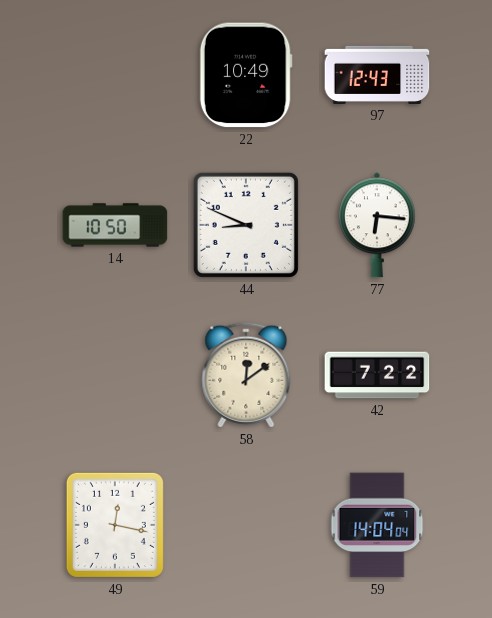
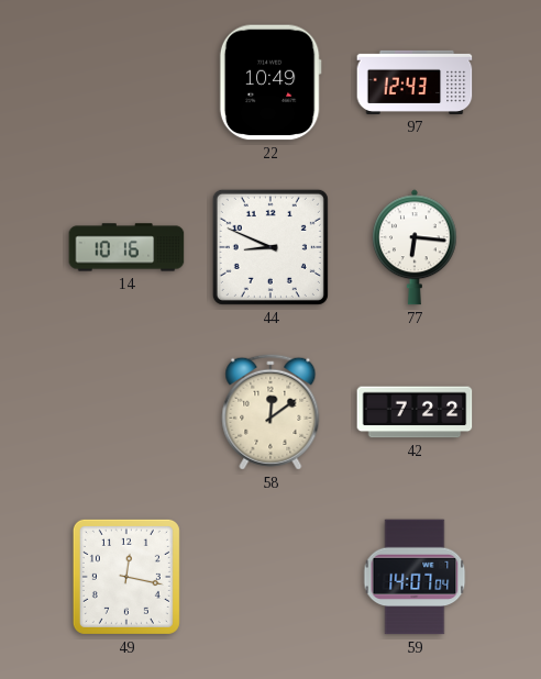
14: 10:50 -> 10:16 (126, 247)
59: 14:04 -> 14:07 (415, 577)
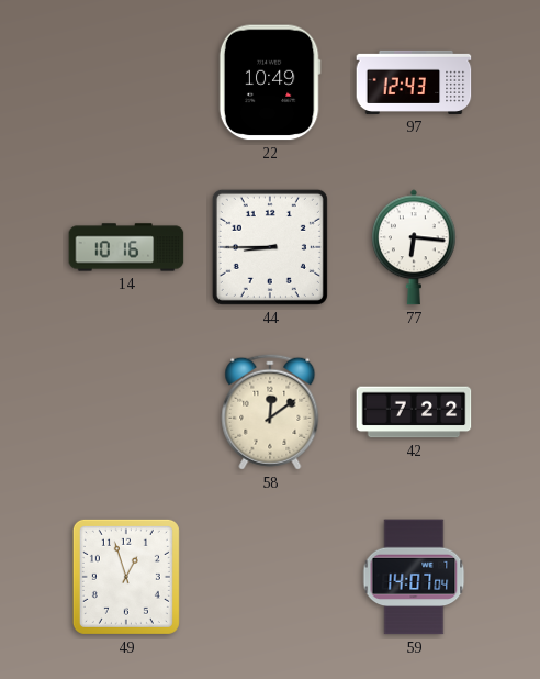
44: 8:49 -> 8:45 (270, 247)
49: 12:17 -> 12:57 (126, 577)
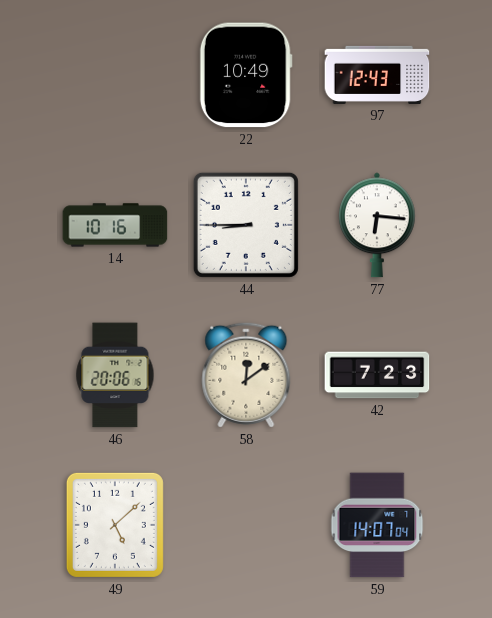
46: none -> 20:06 (115, 375)
42: 7:22 -> 7:23 (377, 375)
49: 12:57 -> 5:08 (115, 525)
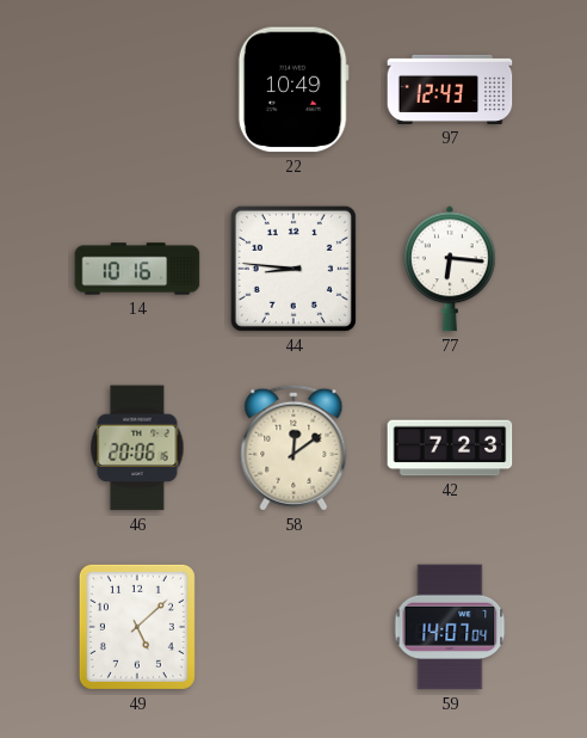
44: 8:45 -> 8:46 (293, 269)
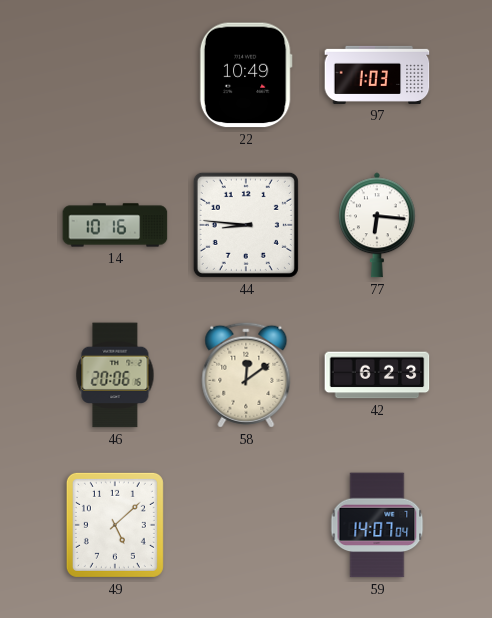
97: 12:43 -> 1:03 (377, 75)
42: 7:23 -> 6:23 (377, 375)
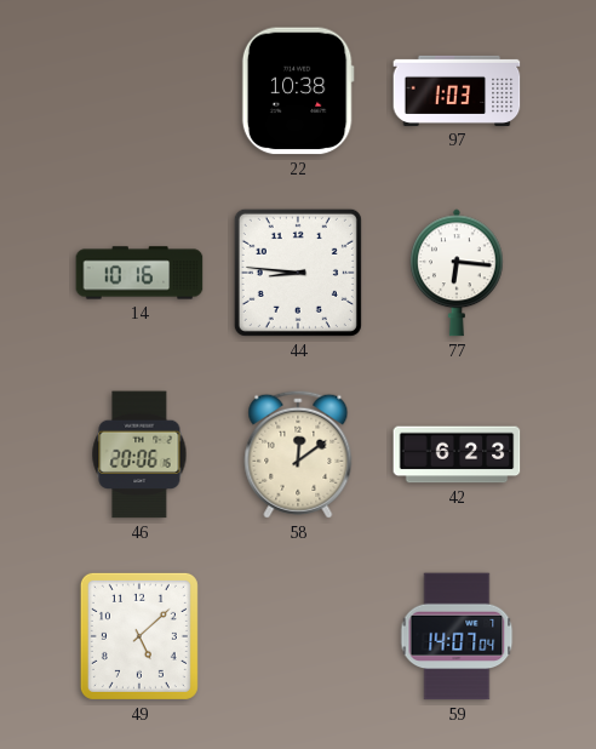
22: 10:49 -> 10:38 (298, 91)
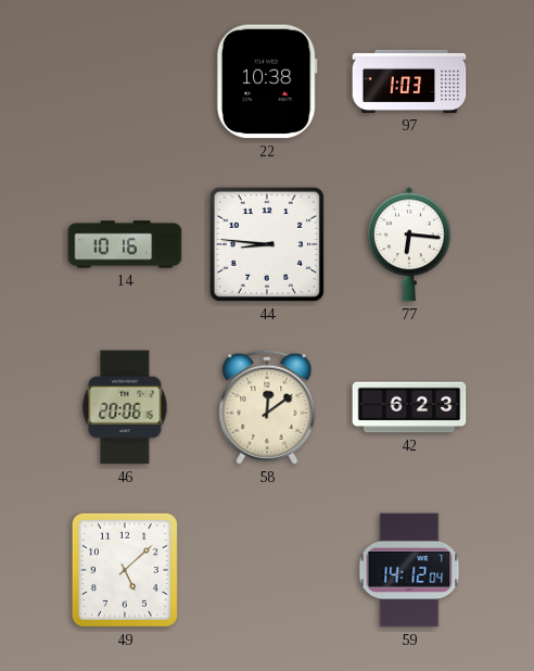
59: 14:07 -> 14:12 (409, 570)
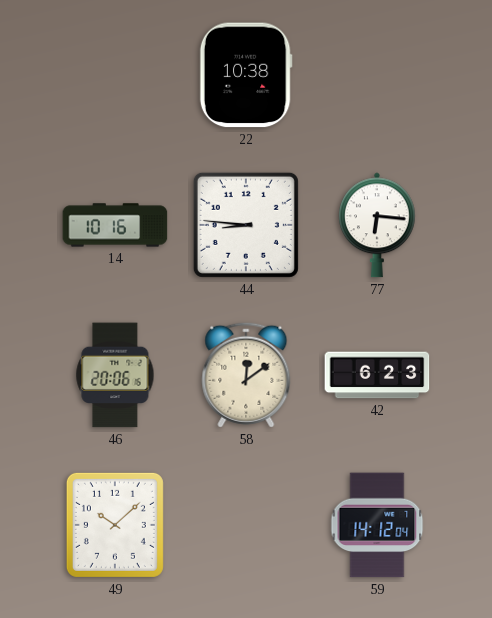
97: 1:03 -> none (409, 81)
49: 5:08 -> 10:08 (115, 525)
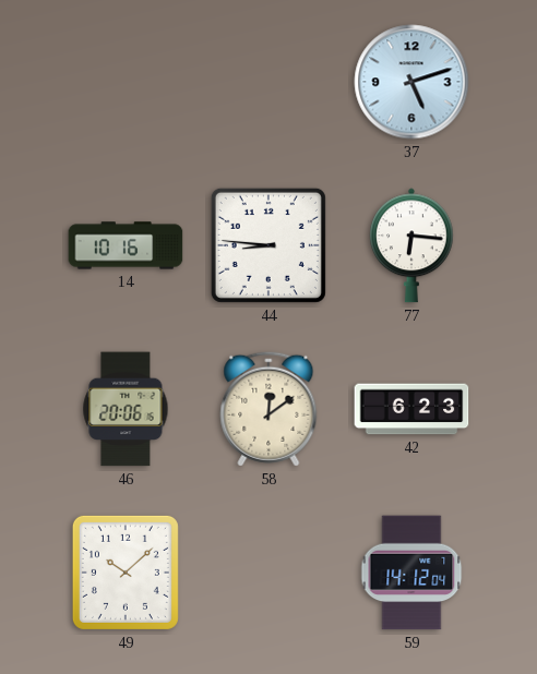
22: 10:38 -> none (246, 75)
37: none -> 5:12 (411, 82)
